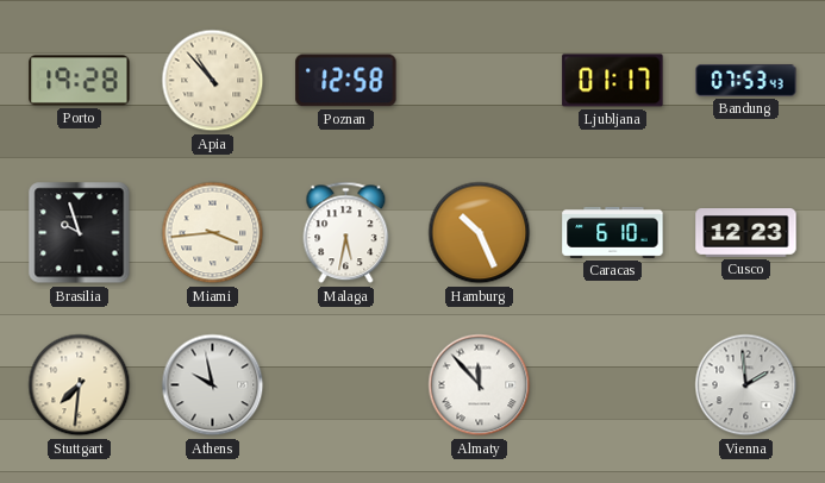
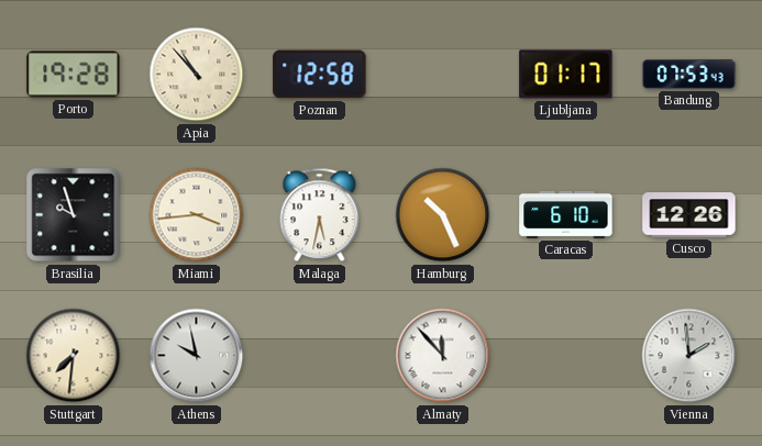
Cusco: 12:23 -> 12:26 (689, 215)
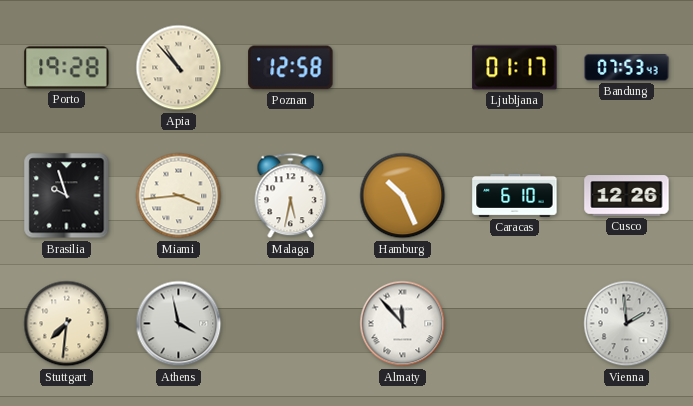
Athens: 9:58 -> 3:58 (179, 324)
